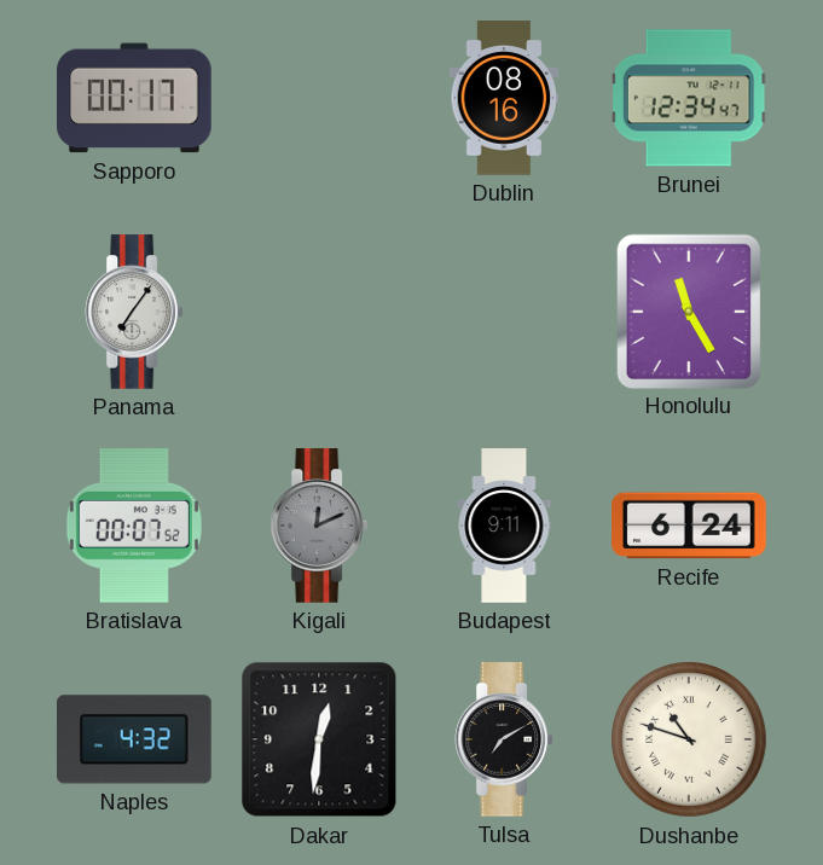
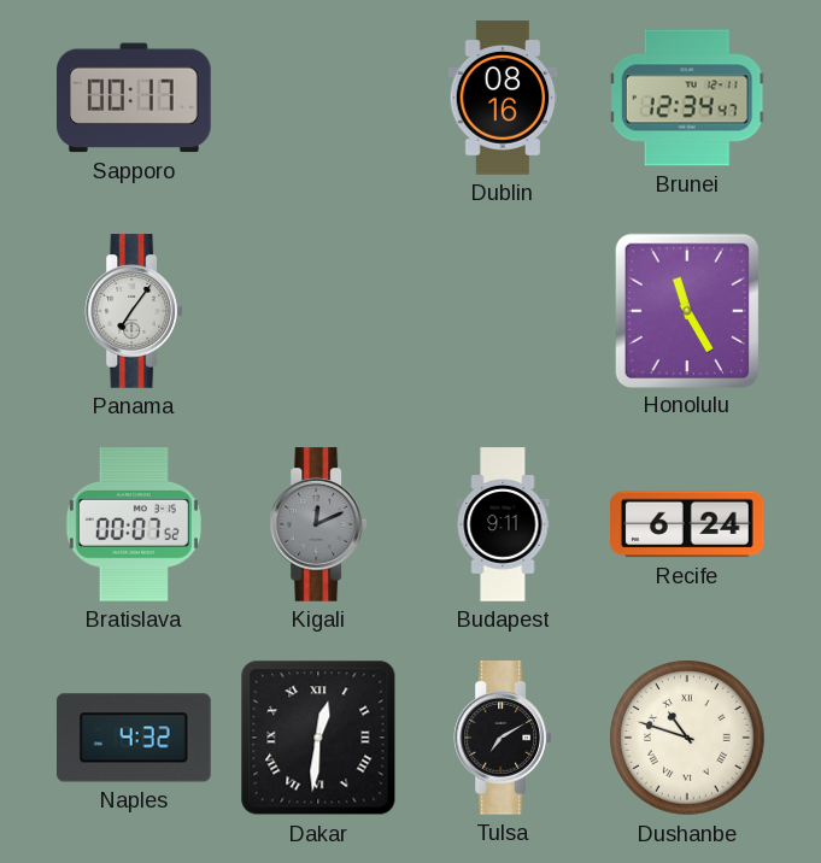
Dakar numerals: Arabic -> Roman (318, 738)
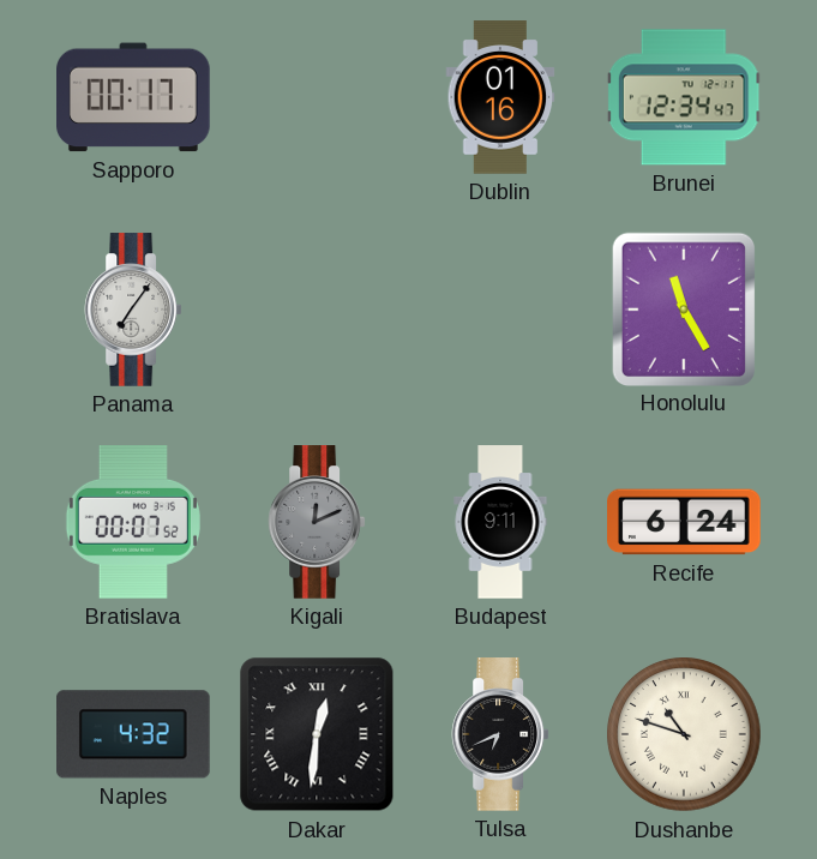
Dublin: 08:16 -> 01:16 (500, 97)
Tulsa: 7:10 -> 6:41 (500, 734)
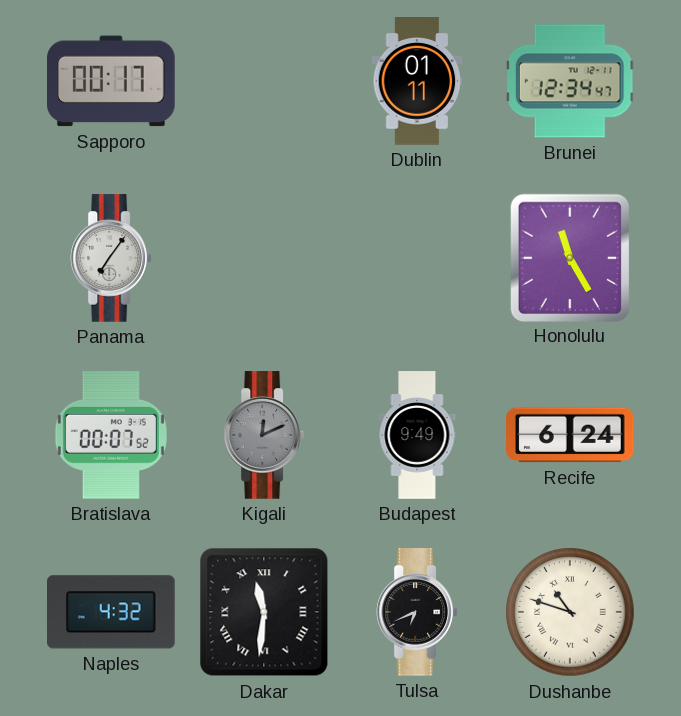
Dublin: 01:16 -> 01:11 (417, 81)
Budapest: 9:11 -> 9:49 (417, 435)
Dakar: 12:31 -> 11:31 (264, 612)
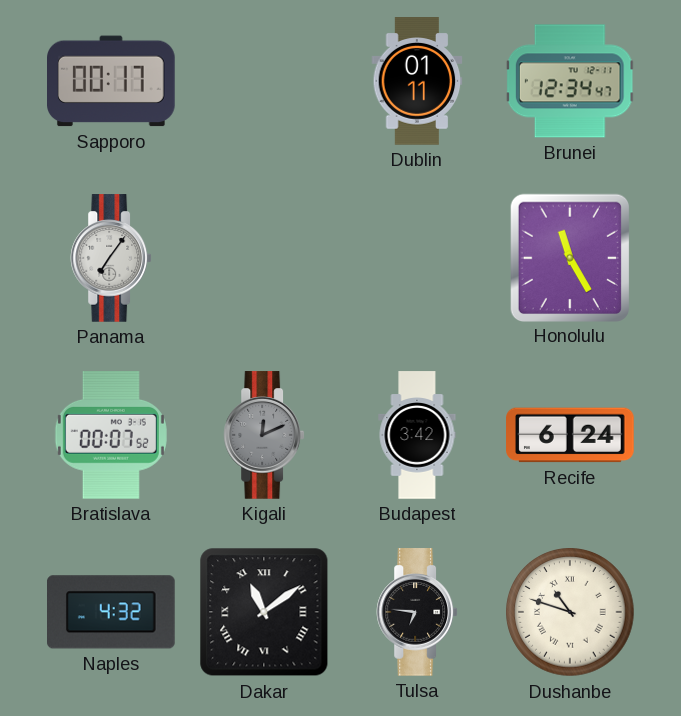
Budapest: 9:49 -> 3:42 (417, 435)
Dakar: 11:31 -> 11:09 (264, 612)
Tulsa: 6:41 -> 6:46 (417, 612)
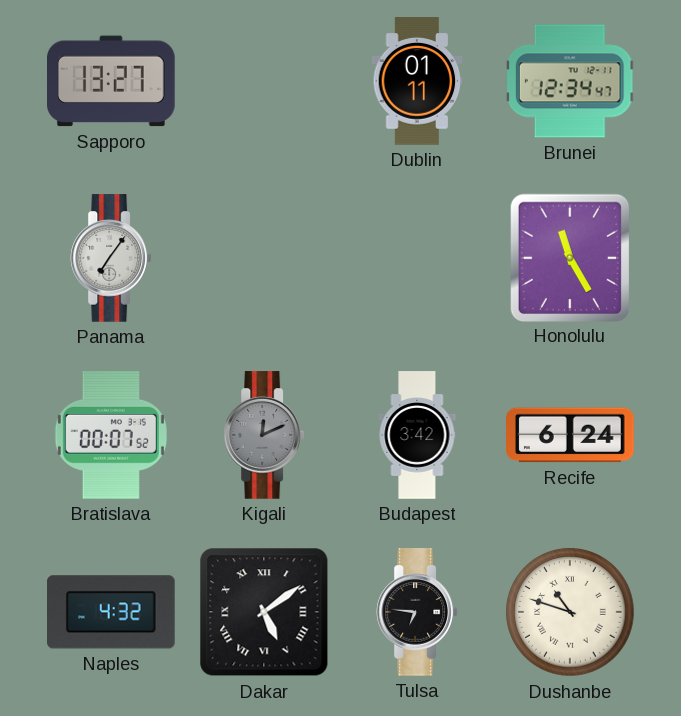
Sapporo: 00:17 -> 13:27 (112, 81)
Dakar: 11:09 -> 5:09 (264, 612)
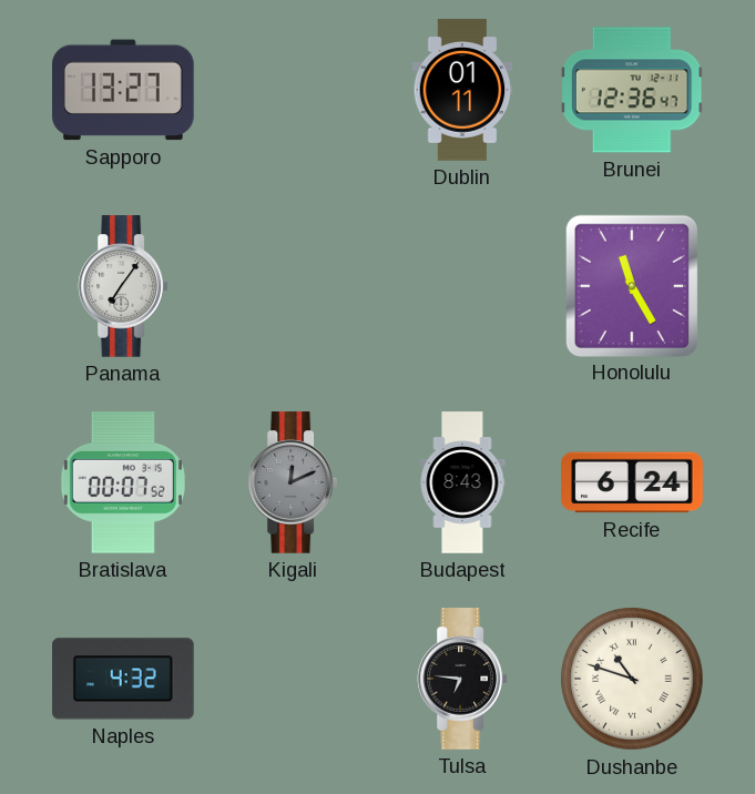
Brunei: 12:34 -> 12:36 (632, 90)
Budapest: 3:42 -> 8:43 (462, 482)
Dakar: 5:09 -> none (264, 612)
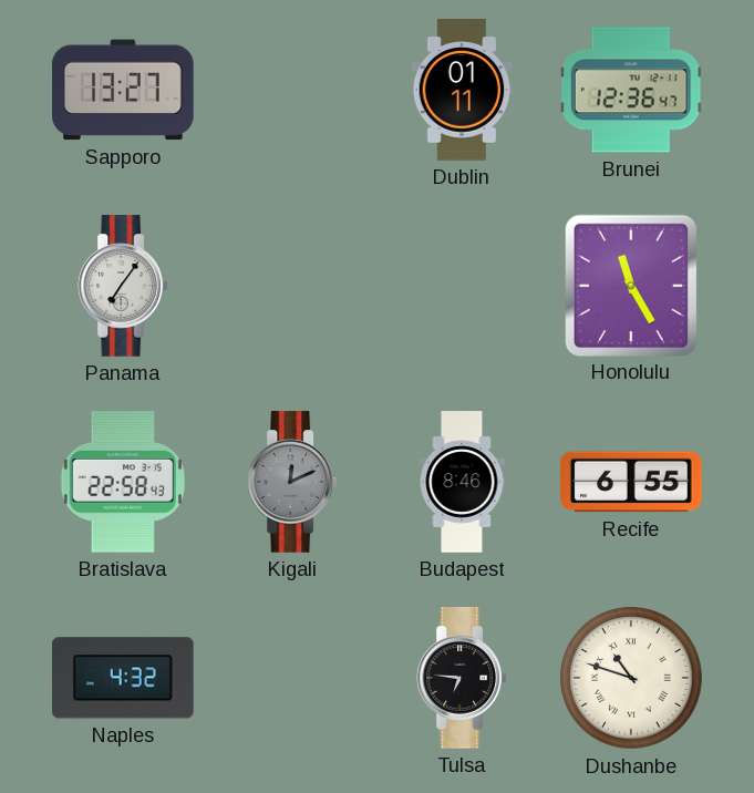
Bratislava: 00:07 -> 22:58 (123, 483)
Budapest: 8:43 -> 8:46 (462, 482)
Recife: 6:24 -> 6:55 (631, 482)
